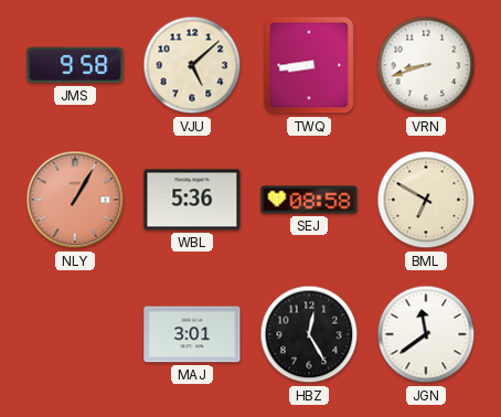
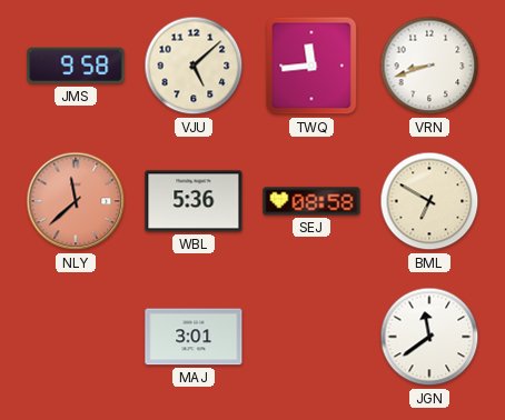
TWQ: 8:44 -> 11:44 (311, 66)
NLY: 1:05 -> 11:38 (76, 201)
HBZ: 12:25 -> none (309, 334)
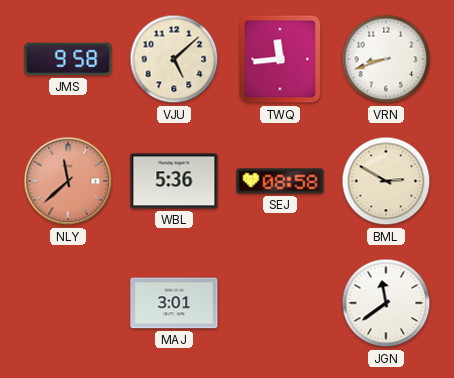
BML: 6:50 -> 2:50 (386, 181)
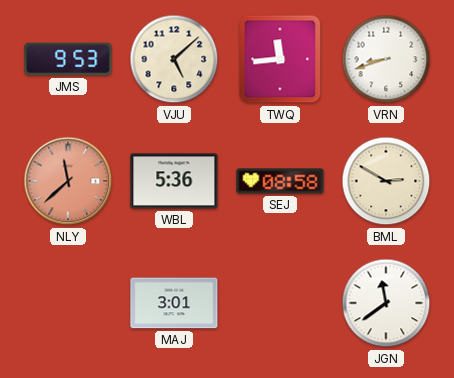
JMS: 9:58 -> 9:53 (68, 59)
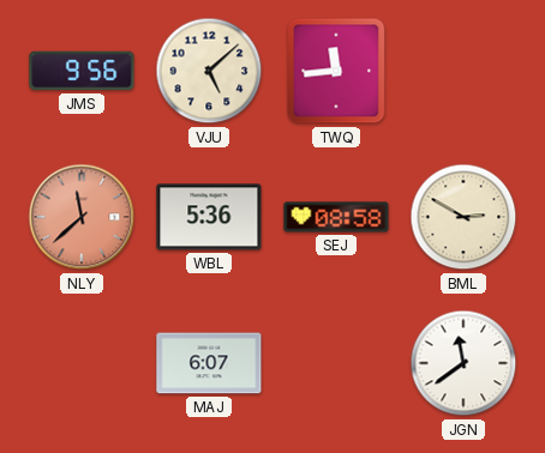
JMS: 9:53 -> 9:56 (82, 71)
VRN: 8:42 -> none (386, 59)
MAJ: 3:01 -> 6:07 (209, 363)
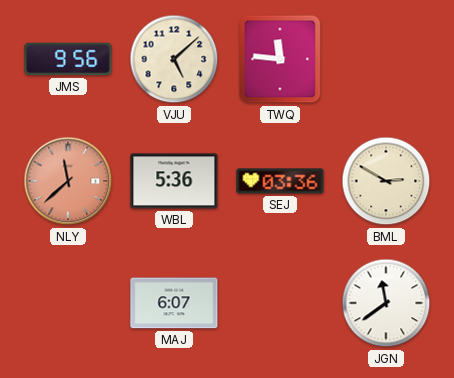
TWQ: 11:44 -> 11:46 (280, 59)
SEJ: 08:58 -> 03:36 (280, 181)
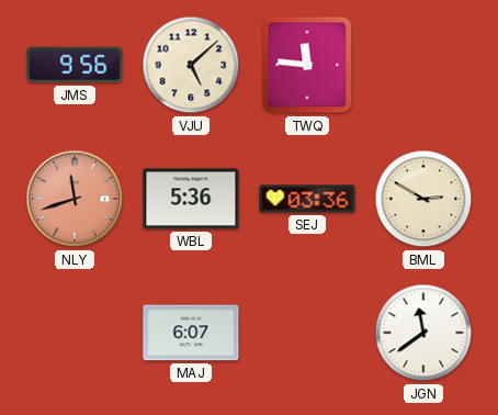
NLY: 11:38 -> 11:42 (75, 199)
